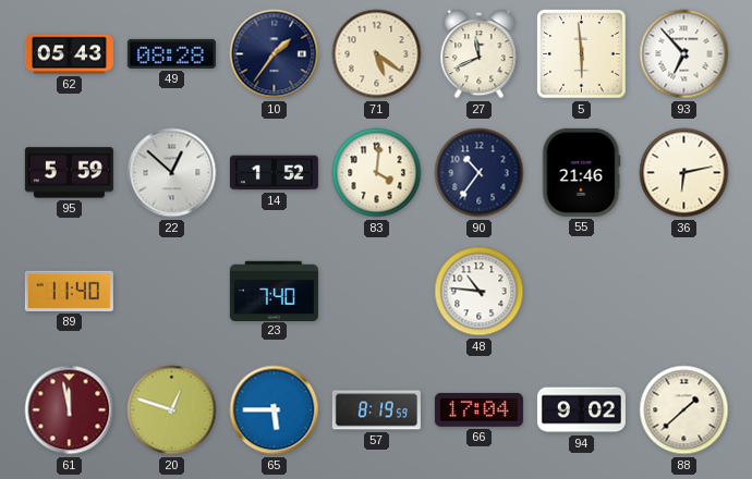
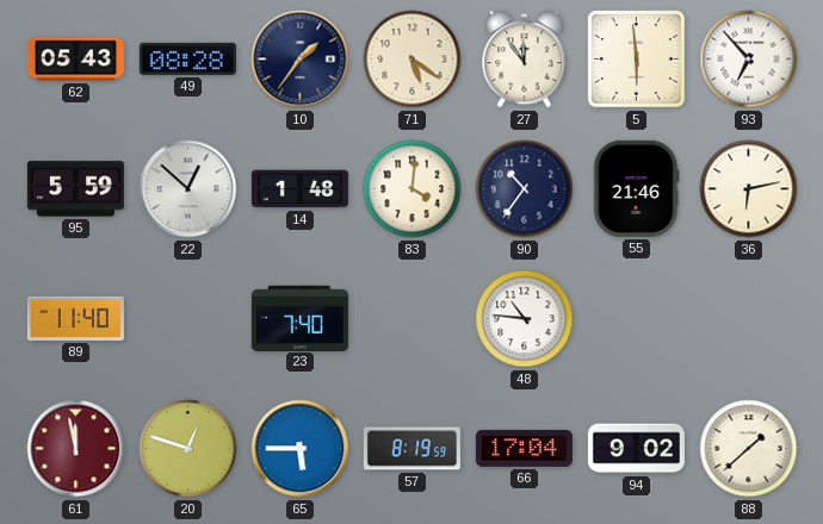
27: 11:41 -> 11:54 (525, 60)
14: 1:52 -> 1:48 (299, 189)
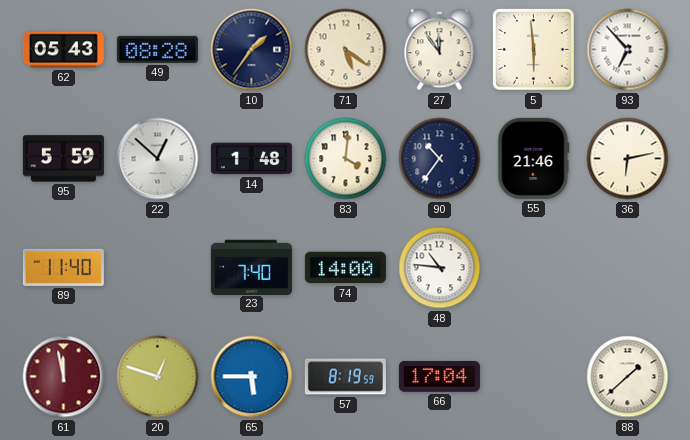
74: none -> 14:00 (345, 268)
94: 9:02 -> none (636, 449)
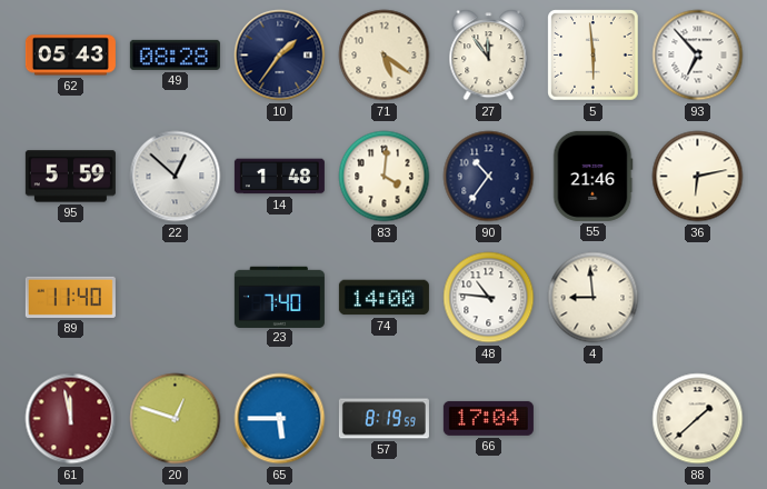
4: none -> 8:59 (594, 298)
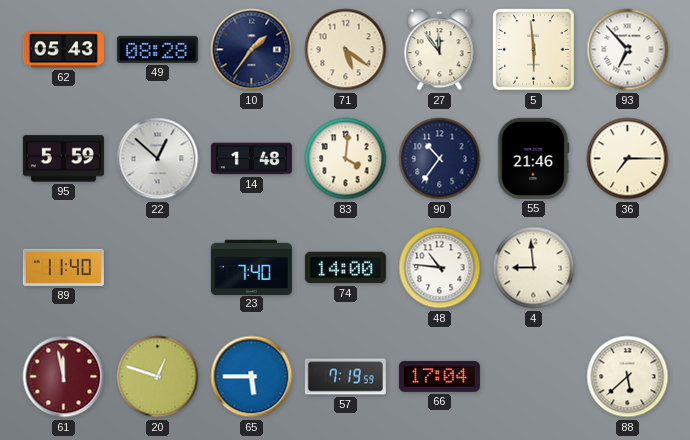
36: 6:13 -> 7:15 (628, 159)
57: 8:19 -> 7:19 (345, 377)
88: 1:38 -> 5:38 (628, 377)
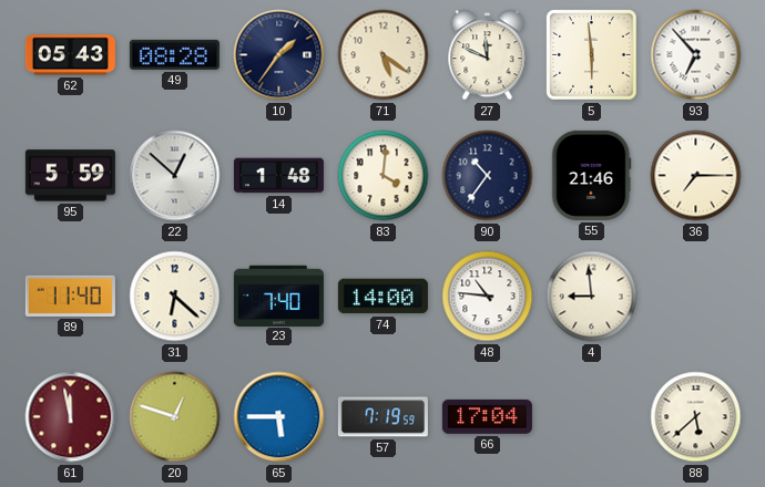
27: 11:54 -> 11:49 (488, 55)
31: none -> 6:22 (175, 297)
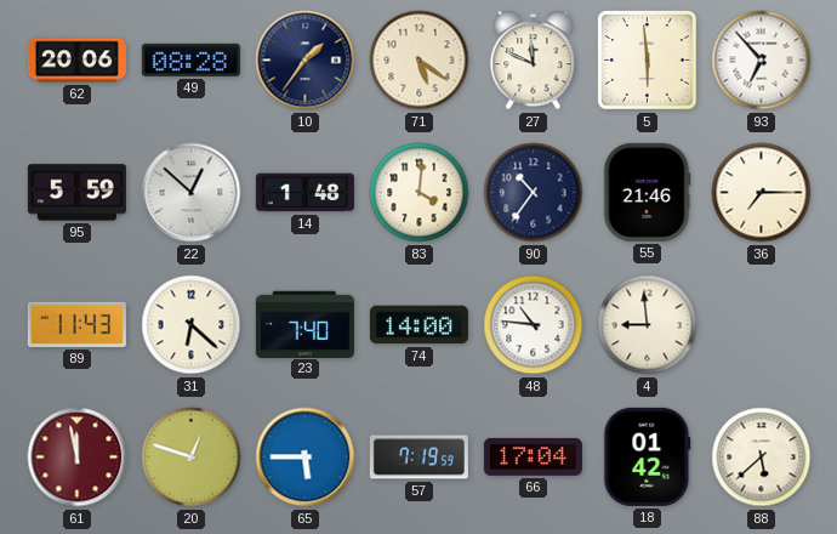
62: 05:43 -> 20:06 (76, 61)
89: 11:40 -> 11:43 (76, 324)
18: none -> 01:42 (648, 456)
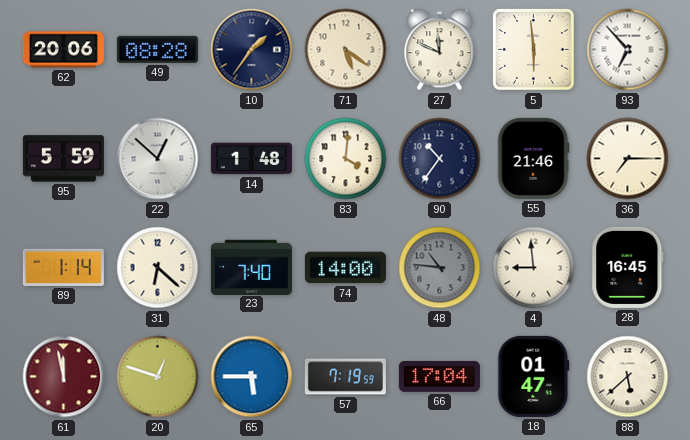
89: 11:43 -> 1:14 (63, 267)
48 dial: white -> grey (440, 268)
28: none -> 16:45 (628, 267)
18: 01:42 -> 01:47 (534, 376)
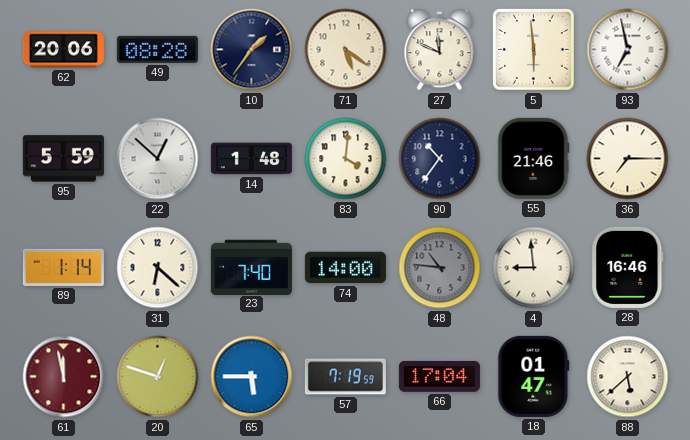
93: 6:53 -> 6:58 (628, 50)
28: 16:45 -> 16:46 (628, 267)
